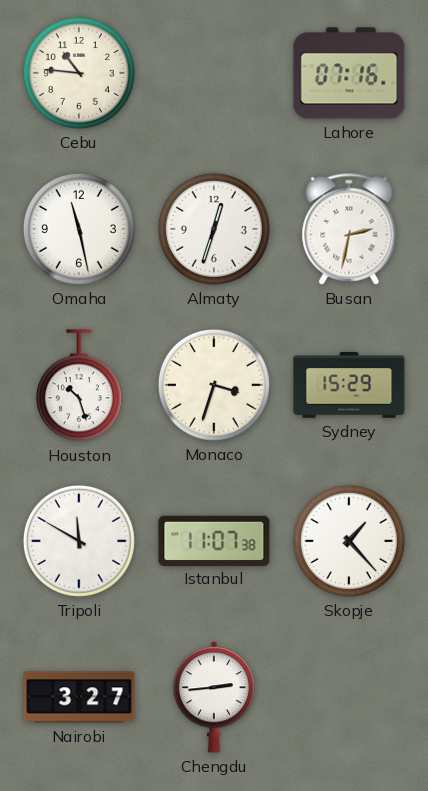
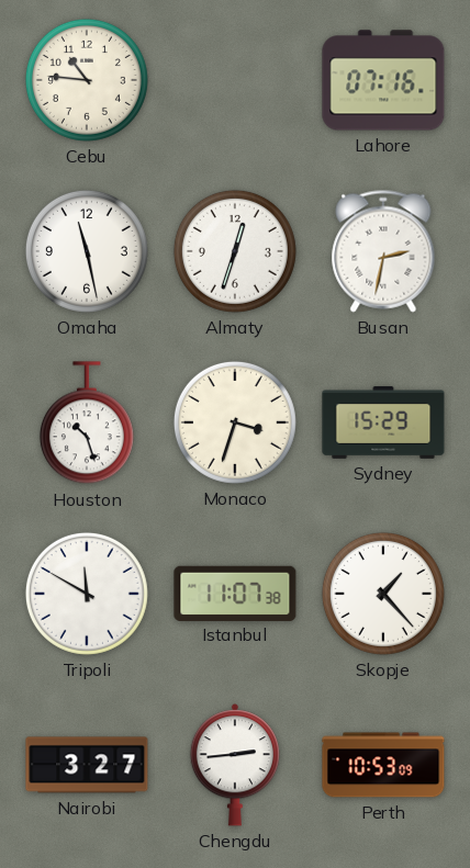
Perth: none -> 10:53 (383, 765)
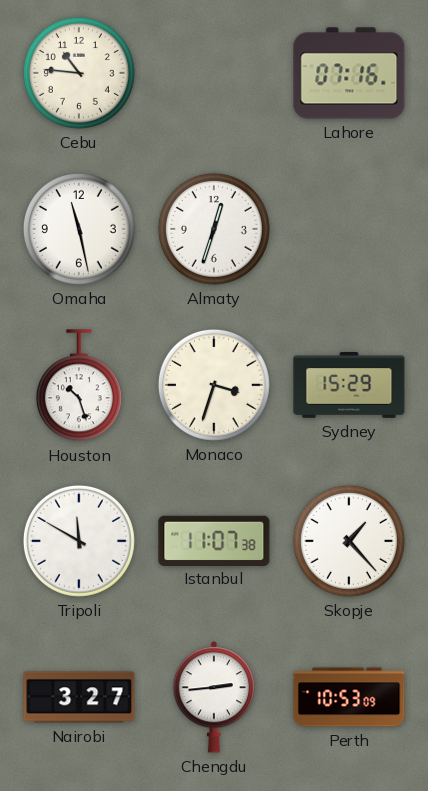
Busan: 2:32 -> none (383, 251)
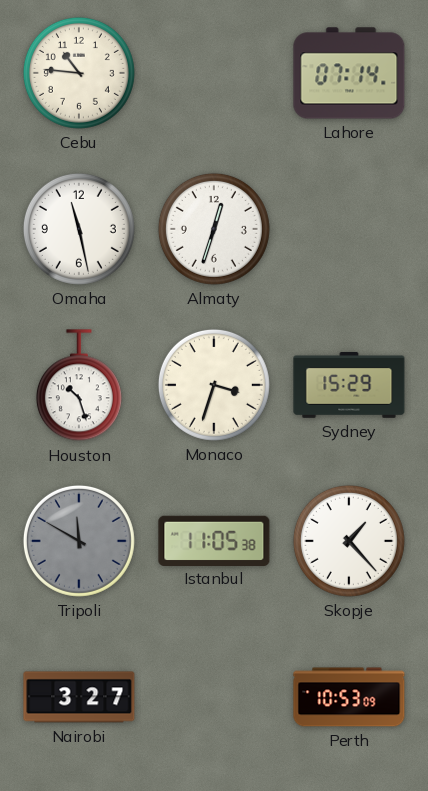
Lahore: 07:16 -> 07:14 (349, 73)
Tripoli dial: white -> grey (79, 541)
Istanbul: 11:07 -> 11:05 (214, 540)
Chengdu: 2:44 -> none (213, 697)
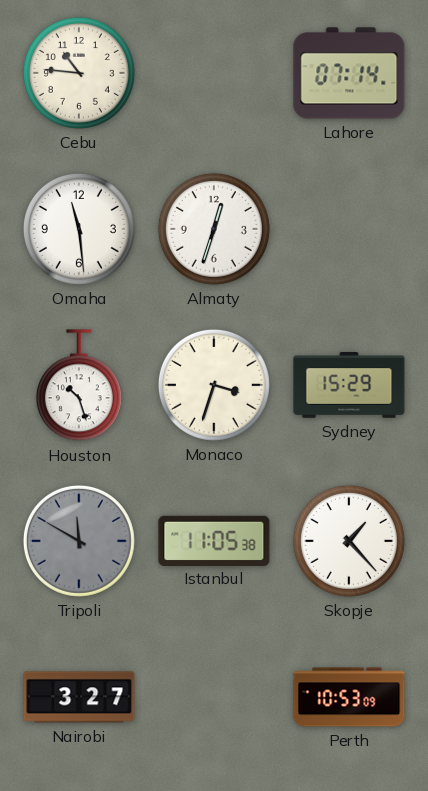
Omaha: 11:28 -> 11:29 (79, 229)
